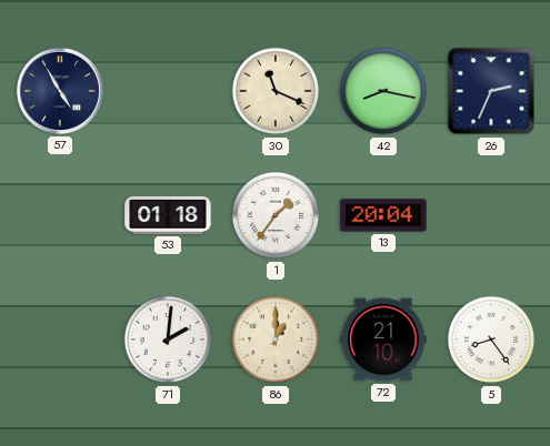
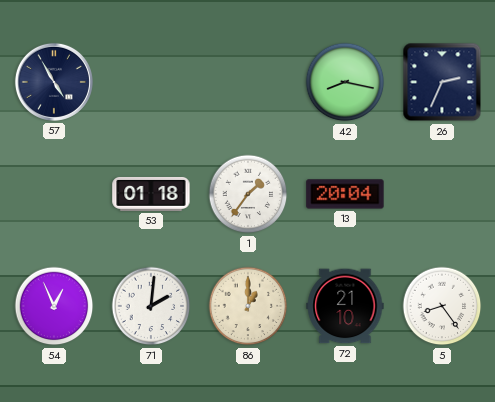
30: 11:19 -> none (276, 91)
54: none -> 12:56 (54, 306)
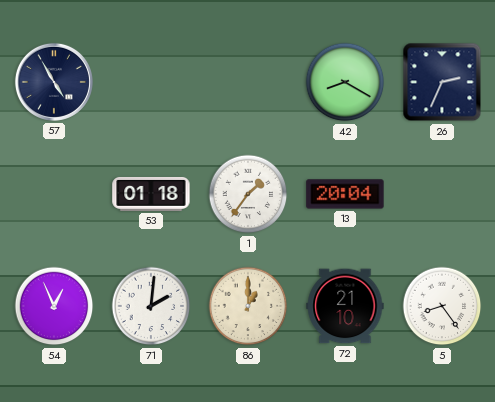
42: 8:17 -> 8:20 (345, 82)
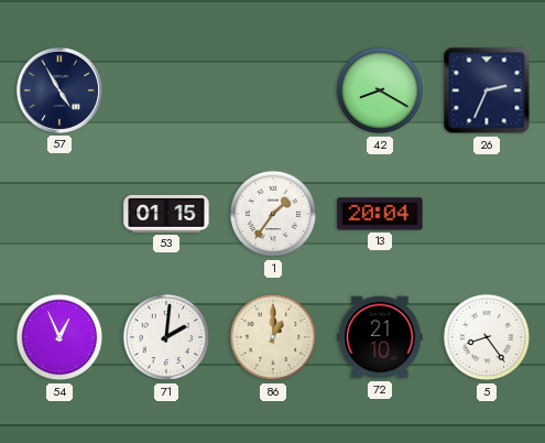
53: 01:18 -> 01:15 (166, 214)
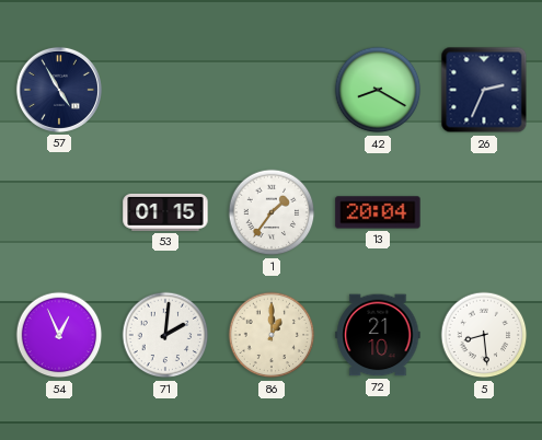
5: 8:24 -> 8:29 (484, 335)
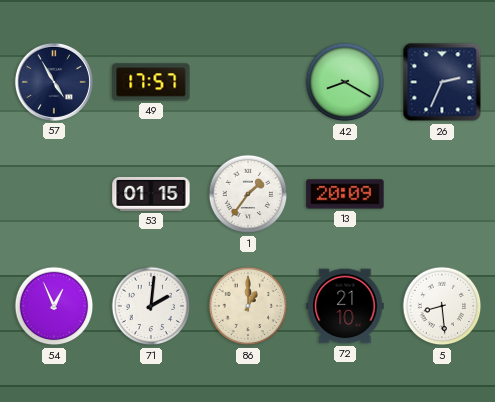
49: none -> 17:57 (151, 82)
13: 20:04 -> 20:09 (345, 194)
